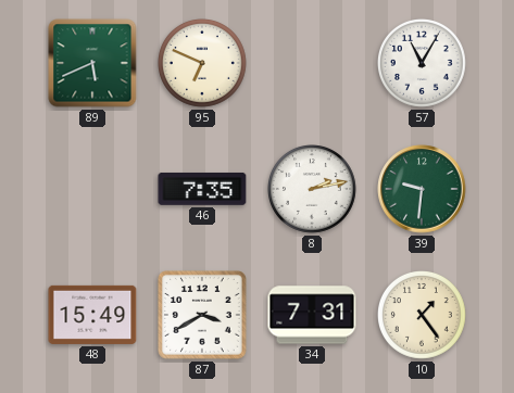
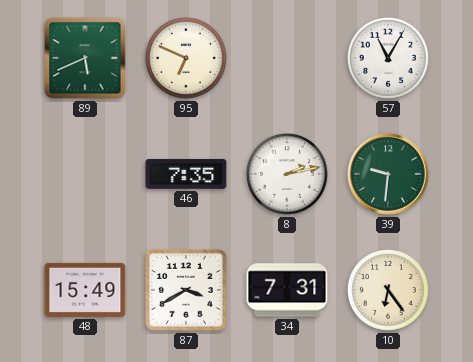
10: 1:24 -> 6:24 (389, 291)
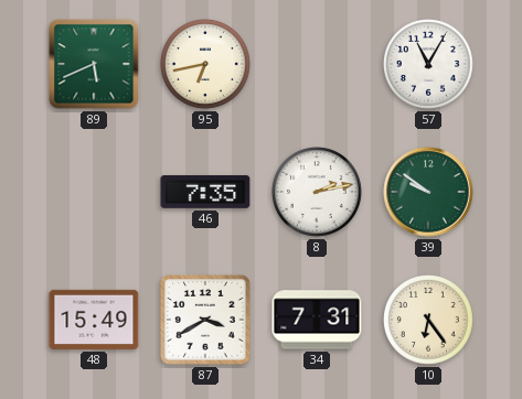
95: 6:49 -> 6:43 (206, 65)
39: 9:31 -> 9:51 (428, 192)
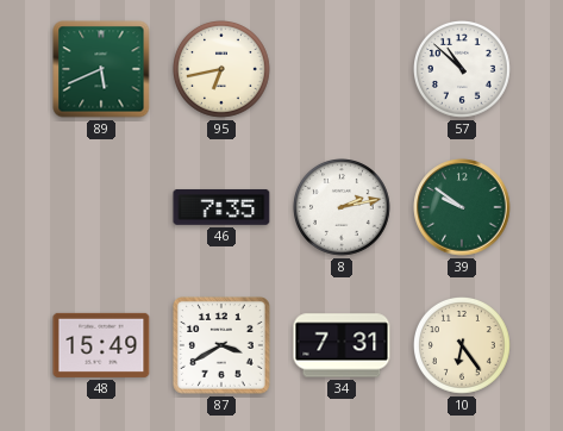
57: 11:05 -> 10:52 (463, 70)
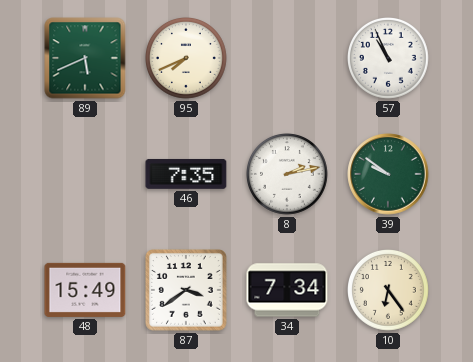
95: 6:43 -> 7:41 (187, 59)
57: 10:52 -> 10:56 (389, 59)
87: 3:40 -> 3:39 (187, 291)
34: 7:31 -> 7:34 (287, 290)
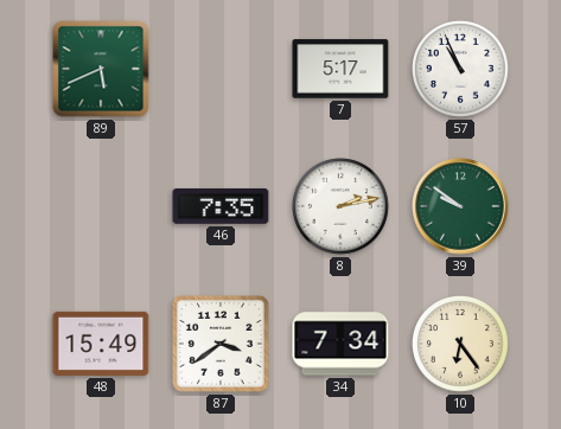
95: 7:41 -> none (187, 59)
7: none -> 5:17 (340, 69)
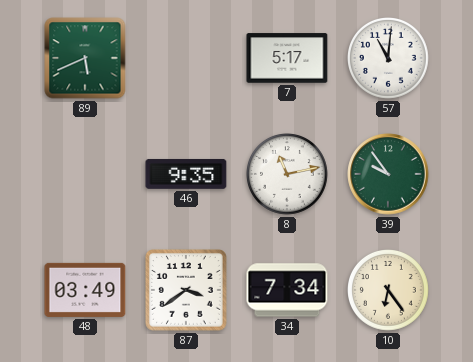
57: 10:56 -> 11:01 (389, 59)
46: 7:35 -> 9:35 (186, 174)
8: 2:13 -> 11:13 (288, 175)
39: 9:51 -> 9:54 (388, 174)
48: 15:49 -> 03:49 (85, 290)
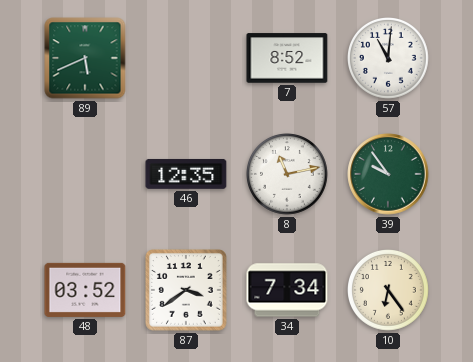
7: 5:17 -> 8:52 (287, 58)
46: 9:35 -> 12:35 (186, 174)
48: 03:49 -> 03:52 (85, 290)
